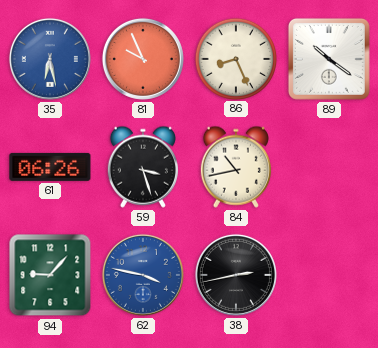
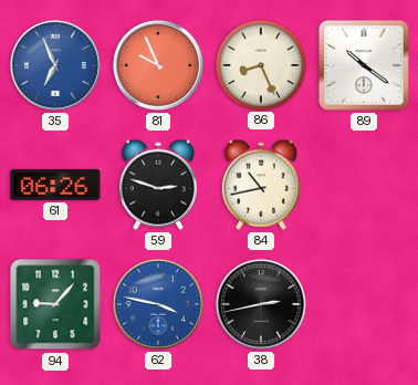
35: 6:28 -> 6:56 (55, 65)
59: 3:27 -> 2:48 (158, 185)
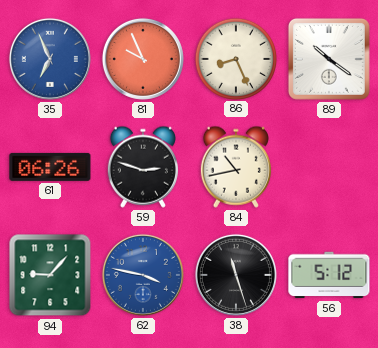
38: 2:43 -> 11:27 (236, 275)
56: none -> 5:12 (329, 275)
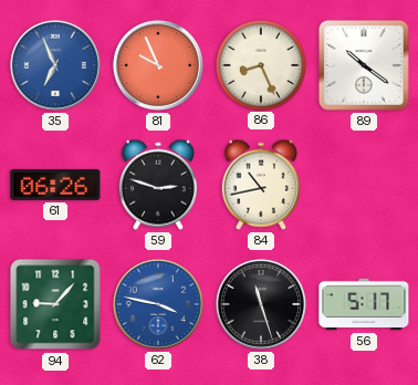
56: 5:12 -> 5:17 (364, 304)
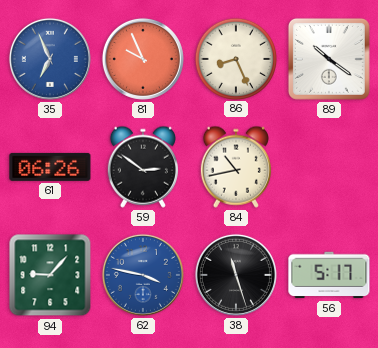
59: 2:48 -> 2:51 (143, 167)
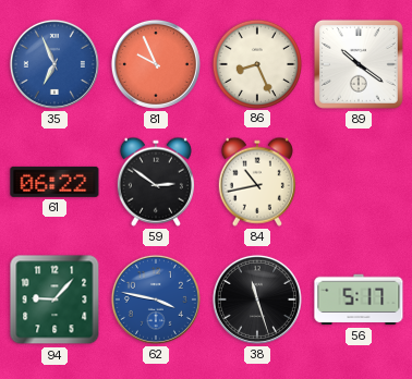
61: 06:26 -> 06:22 (54, 182)
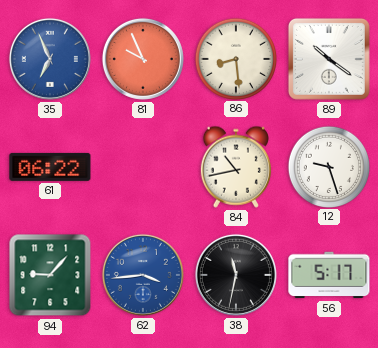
86: 8:26 -> 8:29 (235, 58)
59: 2:51 -> none (156, 182)
12: none -> 9:27 (328, 166)
62: 3:47 -> 3:44 (143, 275)
38: 11:27 -> 11:32 (236, 275)
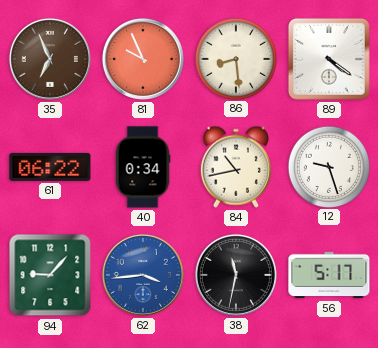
35 dial: blue -> brown (50, 59)
89: 10:21 -> 4:21 (329, 59)
40: none -> 0:34 (143, 167)
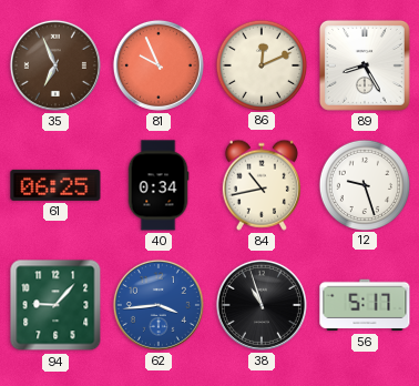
86: 8:29 -> 12:11 (260, 64)
89: 4:21 -> 8:25 (365, 65)
61: 06:22 -> 06:25 (55, 185)
38: 11:32 -> 10:57 (262, 305)
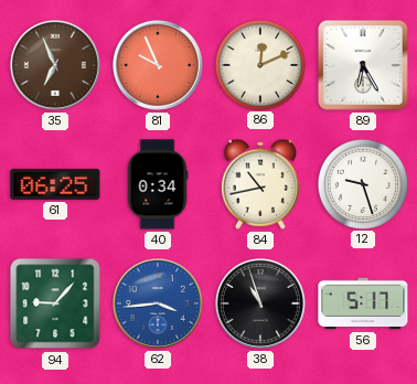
89: 8:25 -> 6:25 (363, 65)
